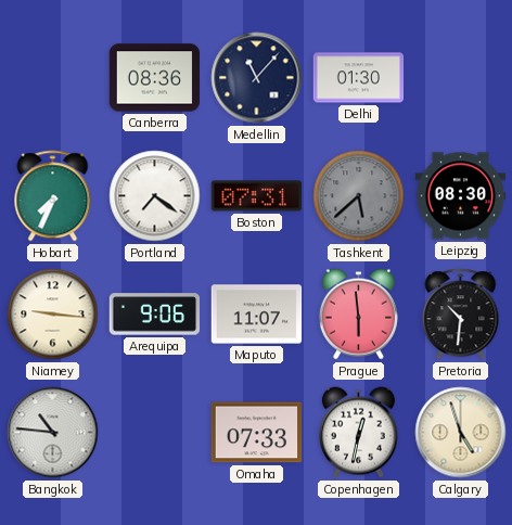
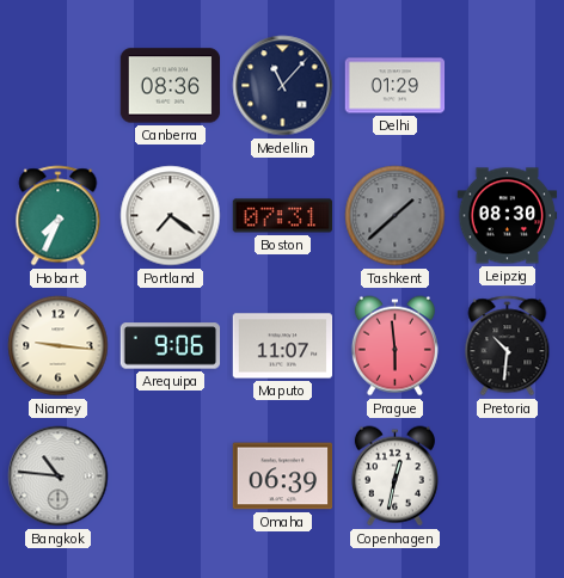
Delhi: 01:30 -> 01:29 (396, 86)
Tashkent: 5:38 -> 1:38 (396, 216)
Omaha: 07:33 -> 06:39 (283, 476)
Calgary: 4:57 -> none (461, 433)
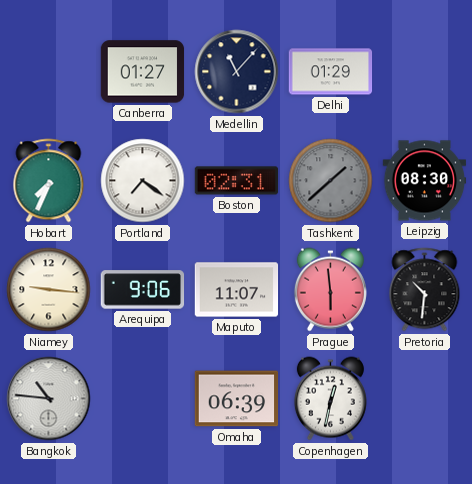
Canberra: 08:36 -> 01:27 (143, 72)
Boston: 07:31 -> 02:31 (237, 181)
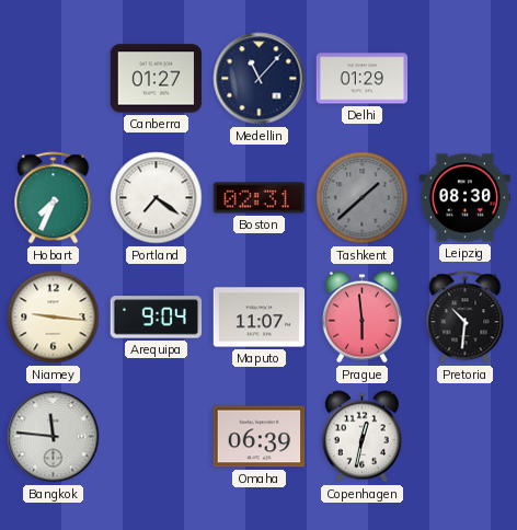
Arequipa: 9:06 -> 9:04 (157, 318)
Bangkok: 10:46 -> 11:46 (54, 437)
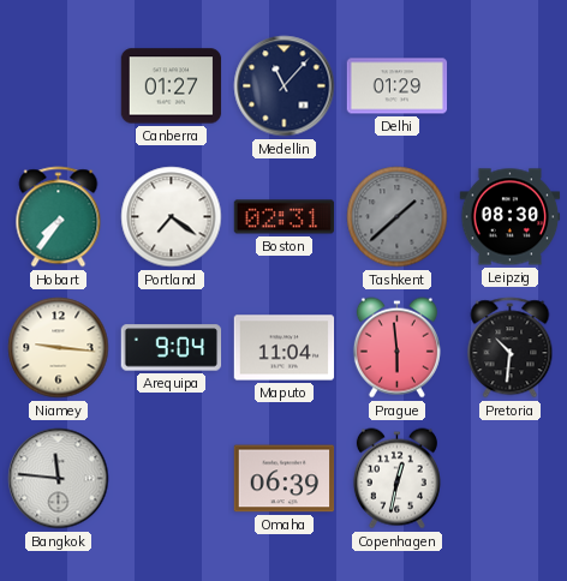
Hobart: 7:34 -> 7:36 (59, 217)
Maputo: 11:07 -> 11:04 (285, 348)
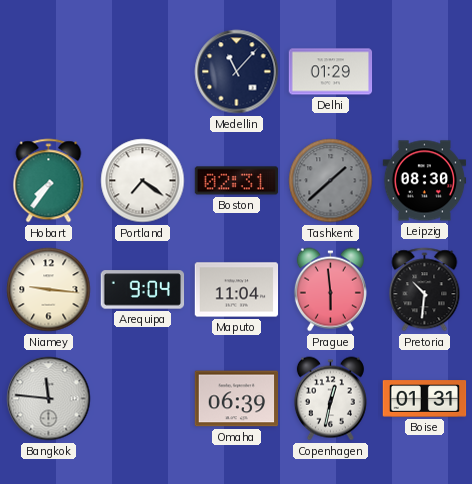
Canberra: 01:27 -> none (172, 86)
Boise: none -> 01:31 (425, 399)
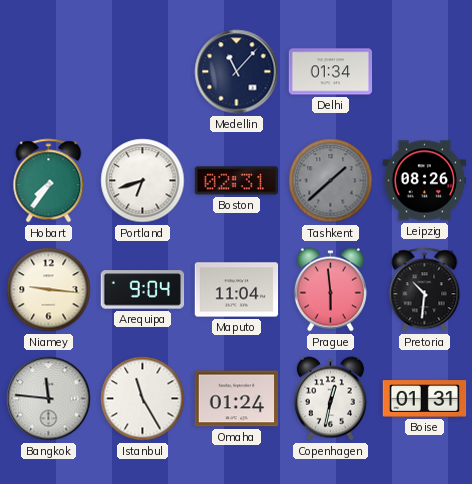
Delhi: 01:29 -> 01:34 (331, 72)
Portland: 7:21 -> 6:42 (143, 181)
Leipzig: 08:30 -> 08:26 (425, 181)
Istanbul: none -> 11:25 (143, 399)
Omaha: 06:39 -> 01:24 (237, 399)
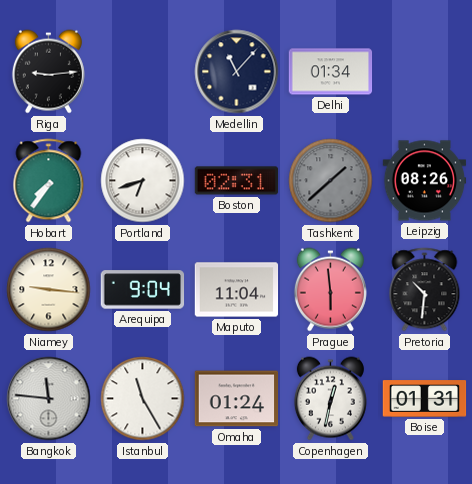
Riga: none -> 9:14 (48, 72)
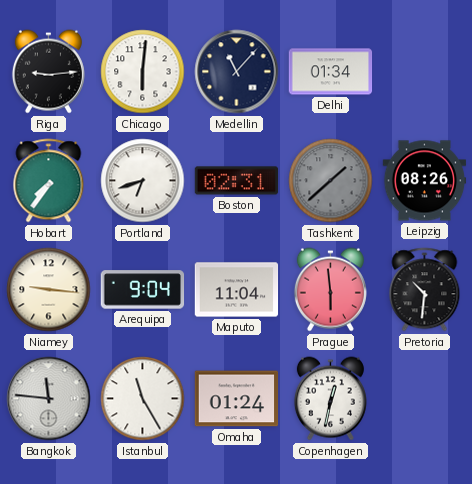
Chicago: none -> 6:01 (143, 72)
Boise: 01:31 -> none (425, 399)
